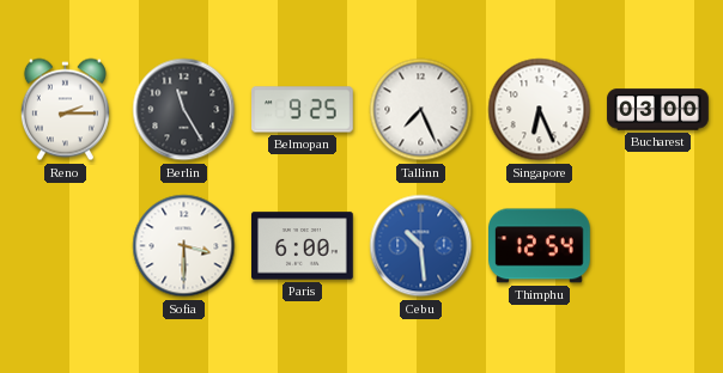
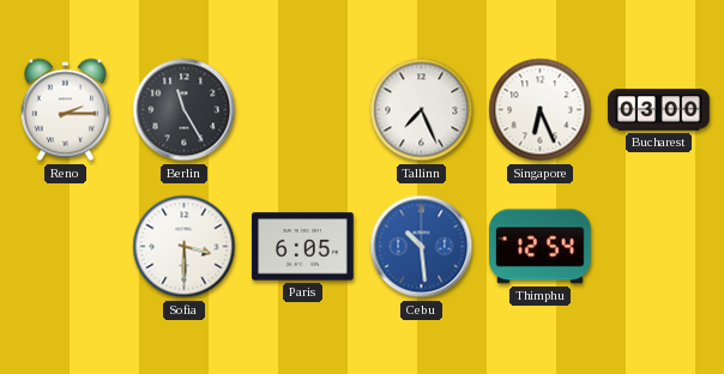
Belmopan: 9:25 -> none (303, 110)
Paris: 6:00 -> 6:05 (303, 247)
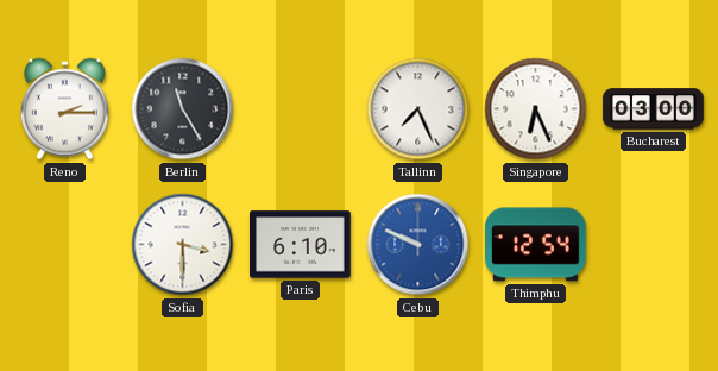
Paris: 6:05 -> 6:10 (301, 245)
Cebu: 10:29 -> 9:49 (418, 245)
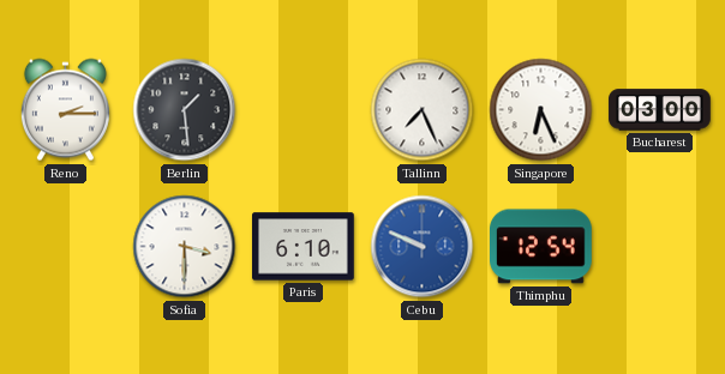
Berlin: 11:25 -> 1:29 (185, 110)
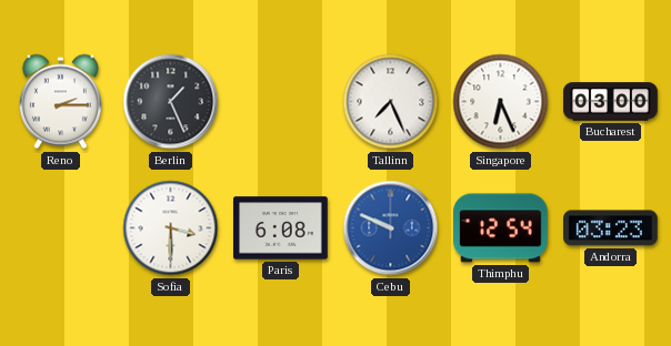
Berlin: 1:29 -> 1:26 (171, 102)
Paris: 6:10 -> 6:08 (281, 228)
Andorra: none -> 03:23 (611, 228)
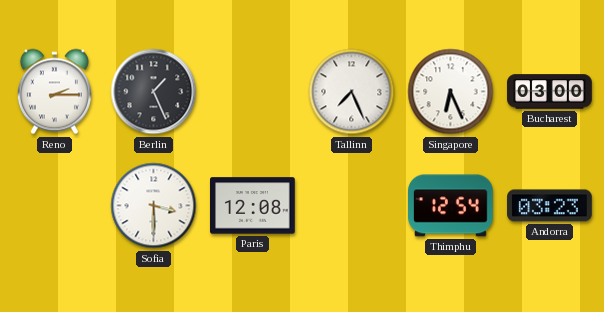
Paris: 6:08 -> 12:08 (253, 206)
Cebu: 9:49 -> none (391, 228)
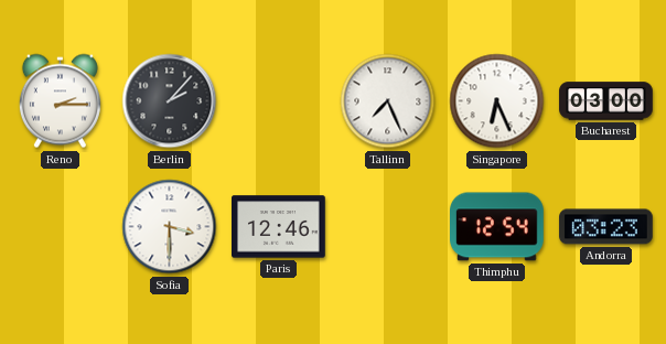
Berlin: 1:26 -> 2:07 (170, 101)
Paris: 12:08 -> 12:46 (279, 227)
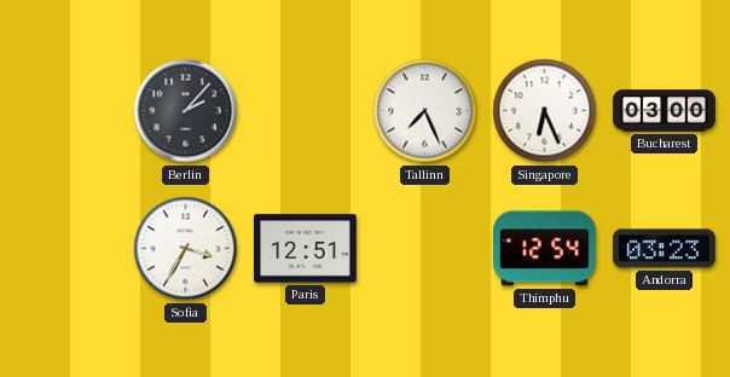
Reno: 2:15 -> none (60, 101)
Sofia: 3:30 -> 3:35 (186, 249)
Paris: 12:46 -> 12:51 (306, 249)
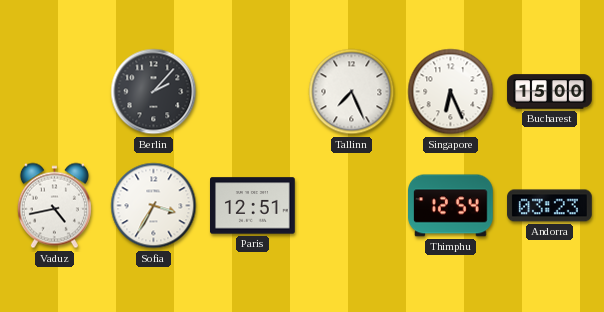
Bucharest: 03:00 -> 15:00 (550, 92)
Vaduz: none -> 4:43 (54, 206)
